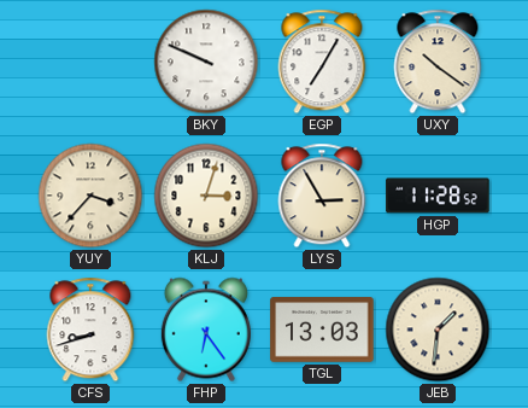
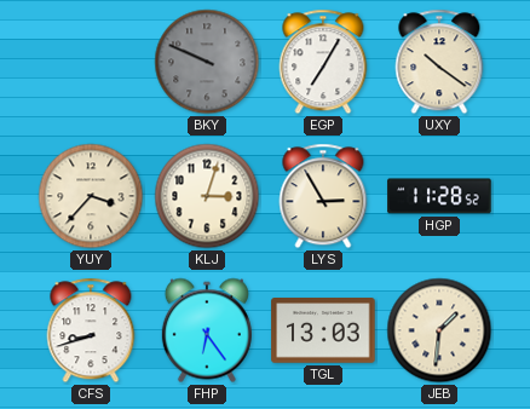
BKY dial: white -> grey (207, 62)
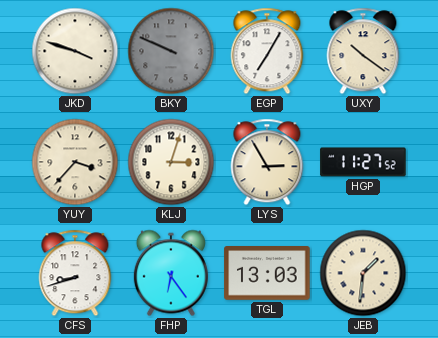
JKD: none -> 3:48 (75, 51)
HGP: 11:28 -> 11:27 (363, 162)
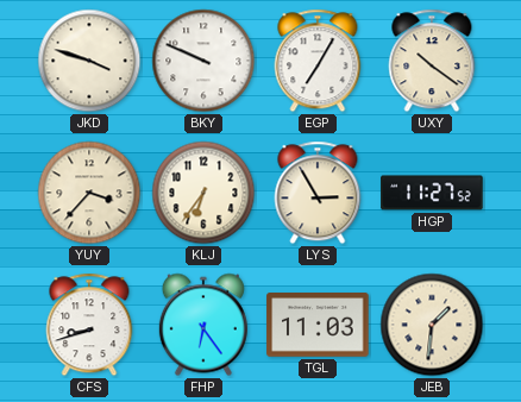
BKY dial: grey -> white (203, 61)
KLJ: 3:03 -> 6:36 (203, 193)
TGL: 13:03 -> 11:03 (318, 326)
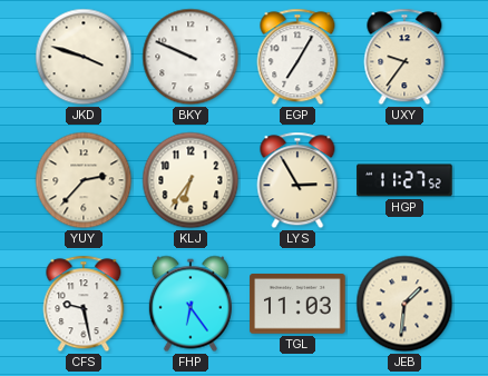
UXY: 10:21 -> 9:36 (404, 57)
YUY: 3:37 -> 2:37 (84, 180)
CFS: 8:42 -> 9:28 (84, 304)
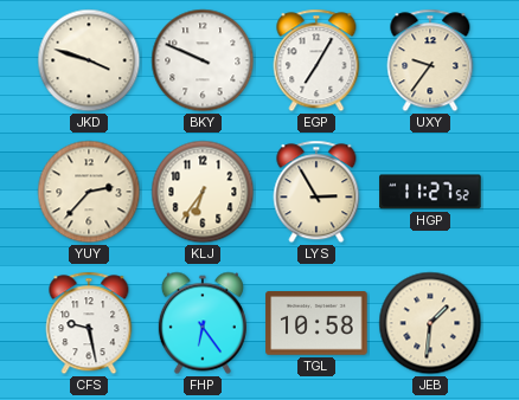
TGL: 11:03 -> 10:58 (316, 324)
